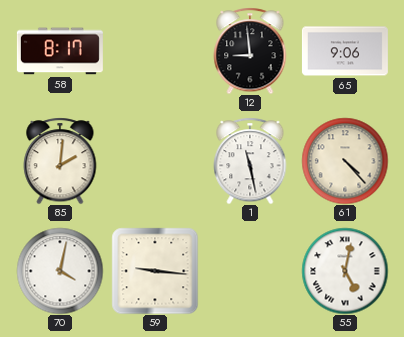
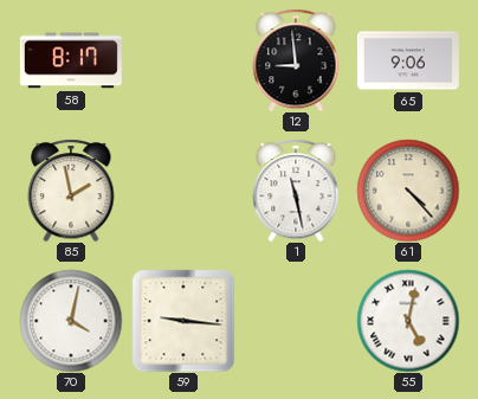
85: 2:01 -> 1:58 (71, 191)
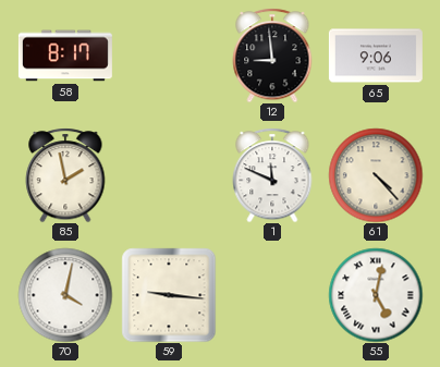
1: 11:28 -> 11:49 (272, 175)
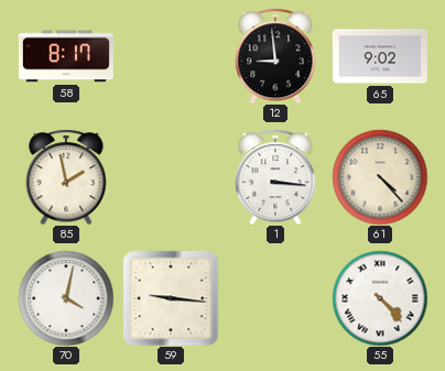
65: 9:06 -> 9:02 (380, 56)
1: 11:49 -> 3:16 (275, 177)
55: 5:02 -> 4:23 (380, 298)
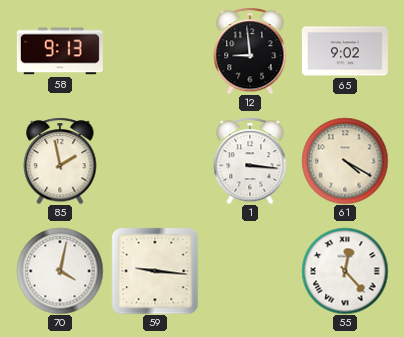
58: 8:17 -> 9:13 (60, 51)
61: 4:23 -> 4:20 (345, 161)
55: 4:23 -> 12:23 (345, 271)
